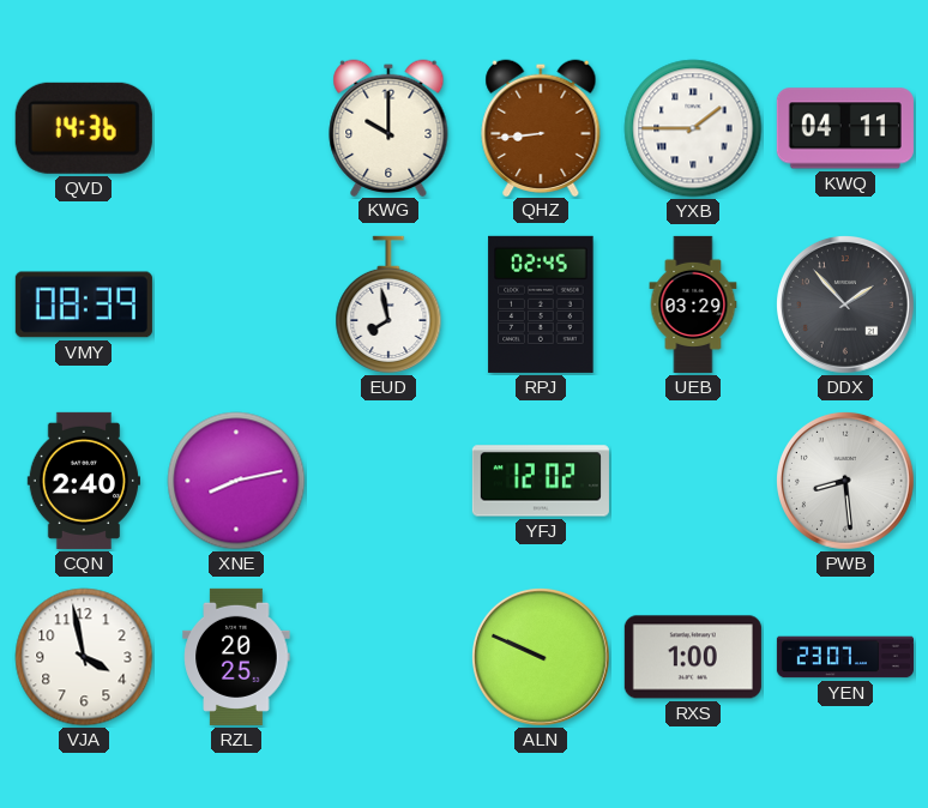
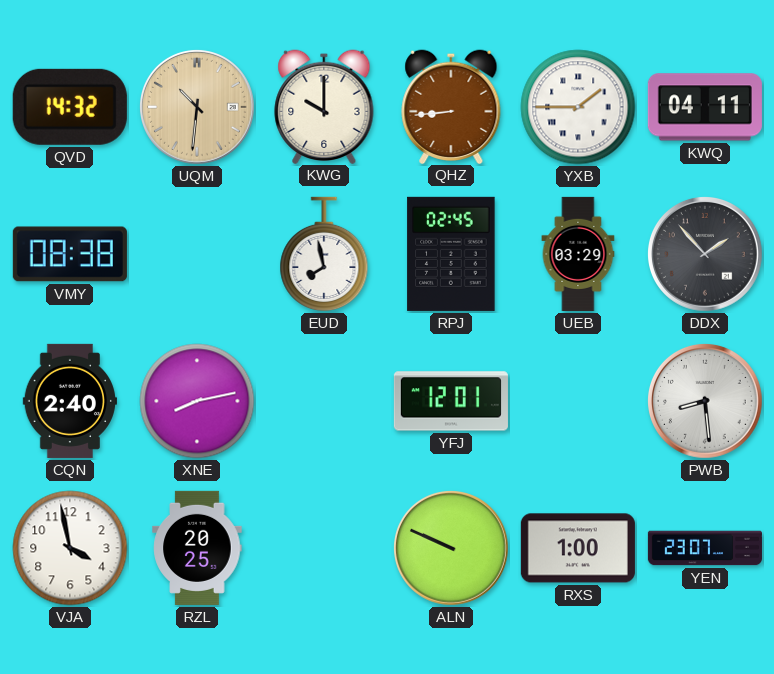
QVD: 14:36 -> 14:32 (70, 107)
UQM: none -> 10:31 (197, 107)
VMY: 08:39 -> 08:38 (70, 254)
YFJ: 12:02 -> 12:01 (451, 401)
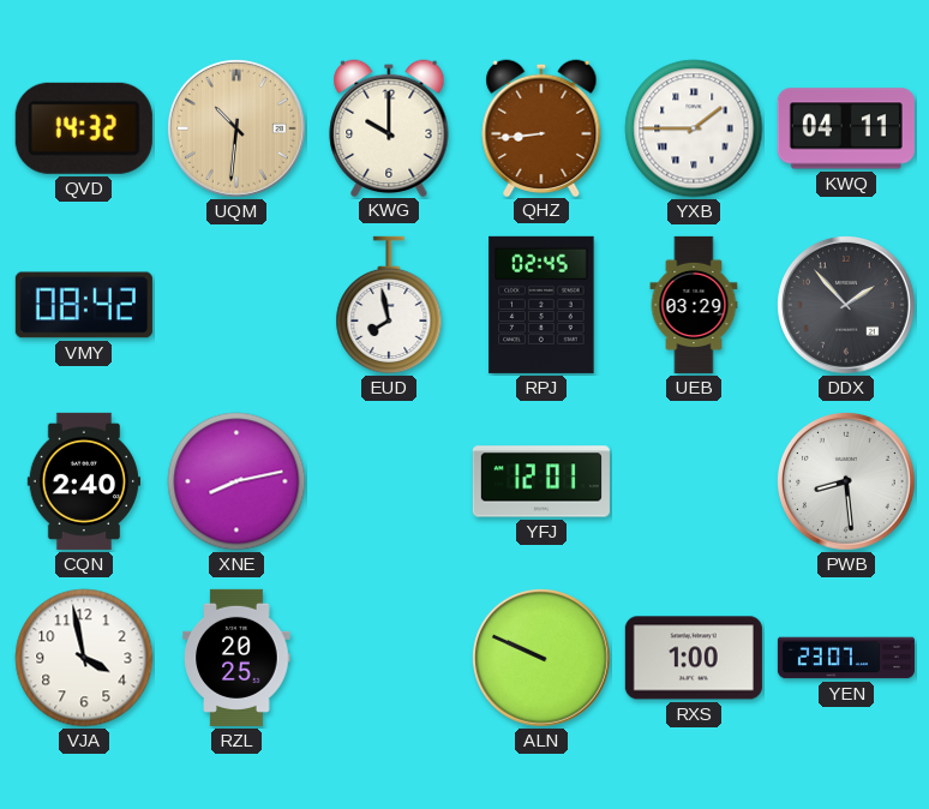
VMY: 08:38 -> 08:42 (84, 305)
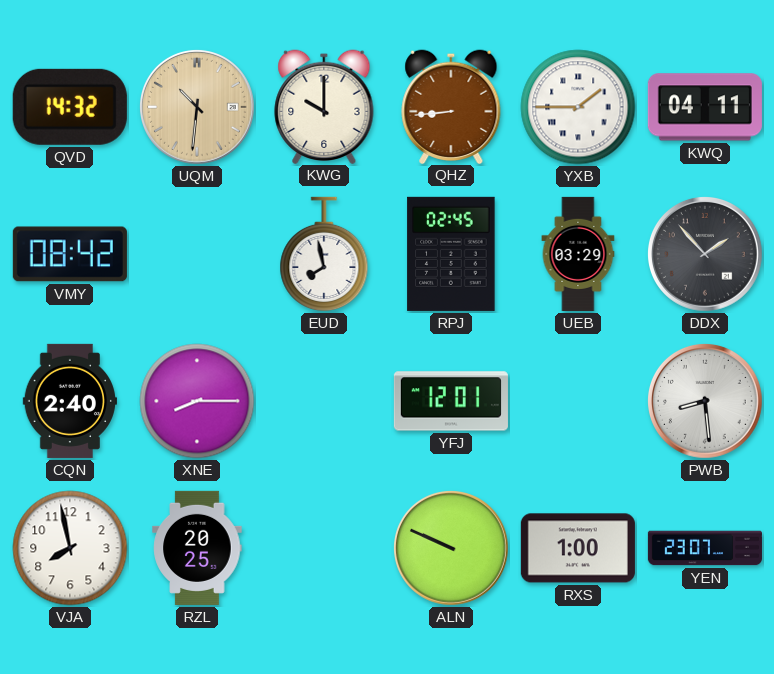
XNE: 8:13 -> 8:15 (197, 401)
VJA: 3:58 -> 7:58 (70, 548)
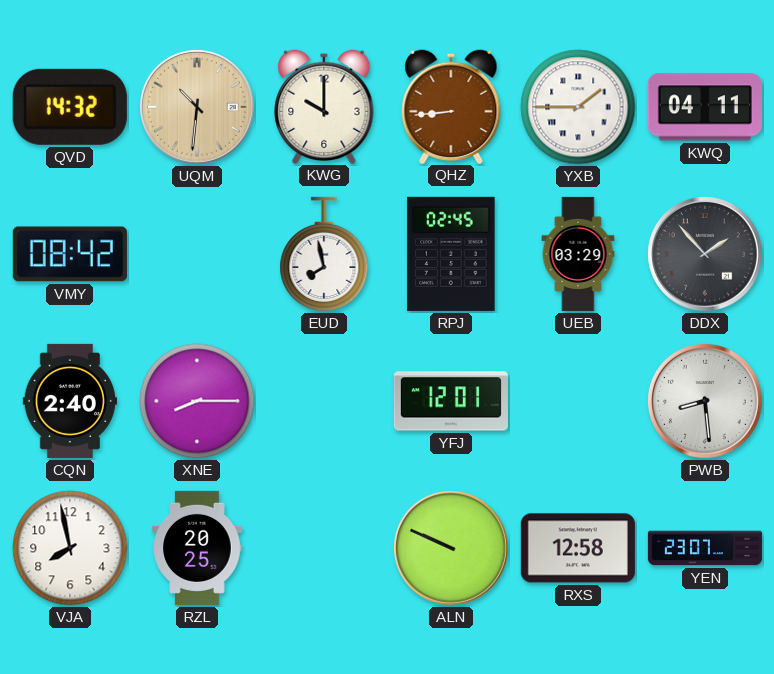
RXS: 1:00 -> 12:58 (578, 548)
